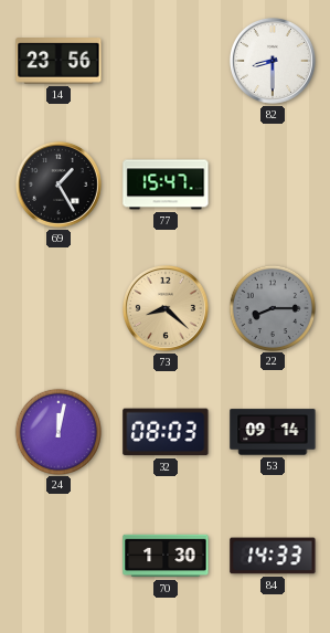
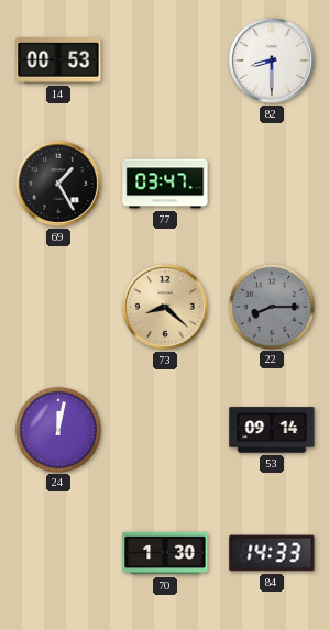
14: 23:56 -> 00:53 (58, 60)
77: 15:47 -> 03:47 (165, 184)
32: 08:03 -> none (166, 432)
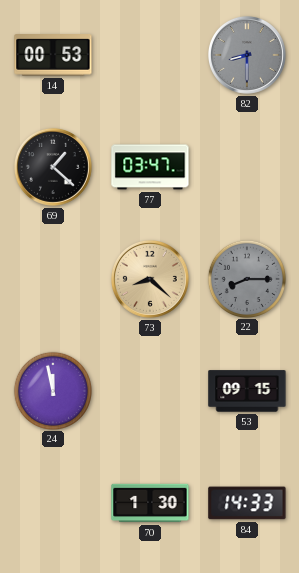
82 dial: white -> grey (247, 55)
69: 1:25 -> 1:22 (53, 167)
24: 12:02 -> 11:58 (52, 390)
53: 09:14 -> 09:15 (247, 391)
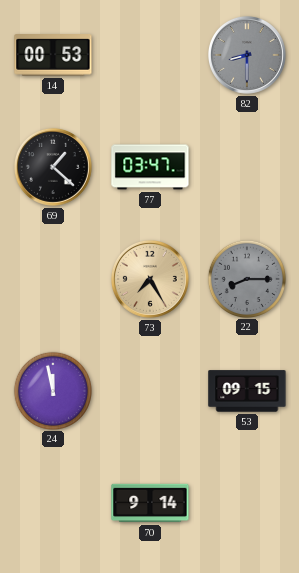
73: 8:22 -> 7:25 (150, 279)
70: 1:30 -> 9:14 (150, 503)
84: 14:33 -> none (247, 503)
